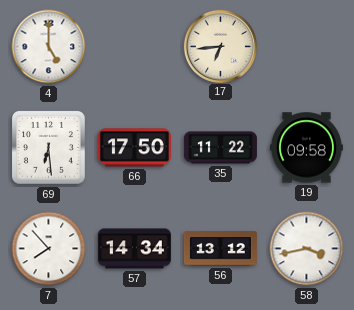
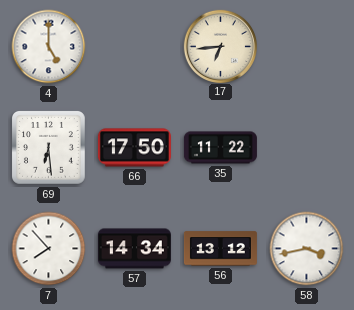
19: 09:58 -> none (306, 148)
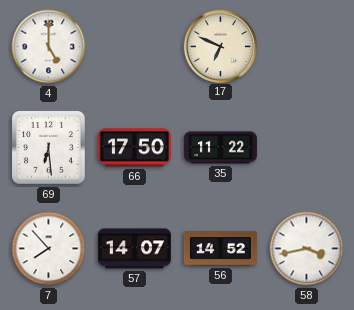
17: 6:44 -> 6:49 (220, 46)
57: 14:34 -> 14:07 (134, 249)
56: 13:12 -> 14:52 (220, 249)
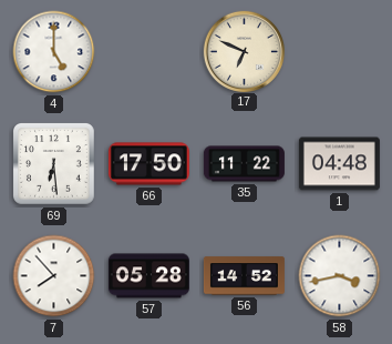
1: none -> 04:48 (339, 164)
57: 14:07 -> 05:28 (148, 276)
